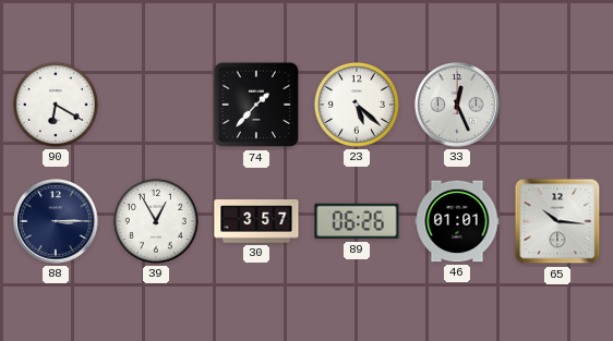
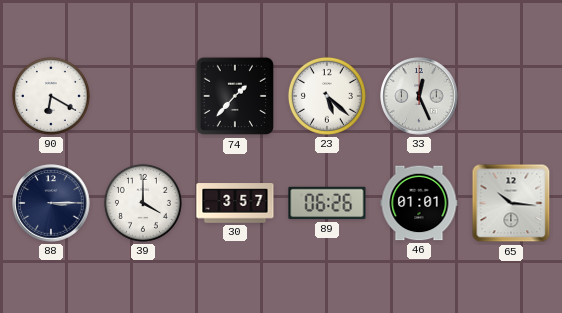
39: 12:55 -> 4:00 (143, 203)
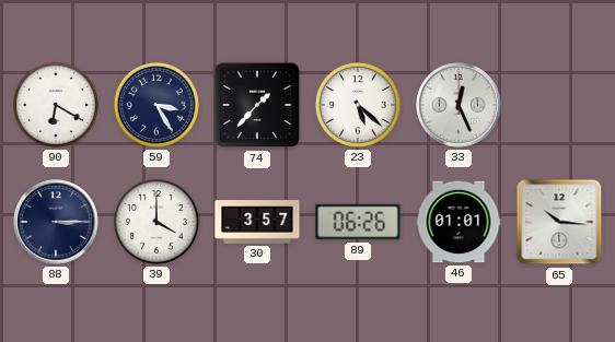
59: none -> 3:25 (156, 105)
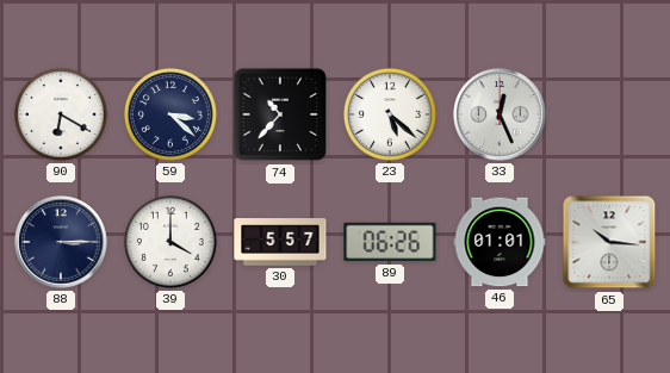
59: 3:25 -> 3:22 (170, 114)
74: 1:37 -> 10:37 (280, 114)
30: 3:57 -> 5:57 (280, 242)
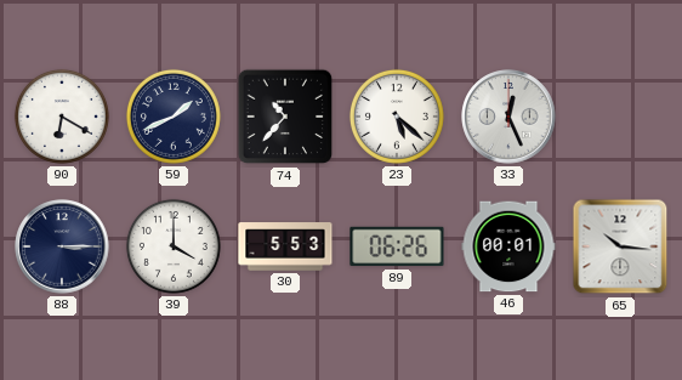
59: 3:22 -> 1:41 (174, 117)
30: 5:57 -> 5:53 (285, 246)
46: 01:01 -> 00:01 (508, 246)
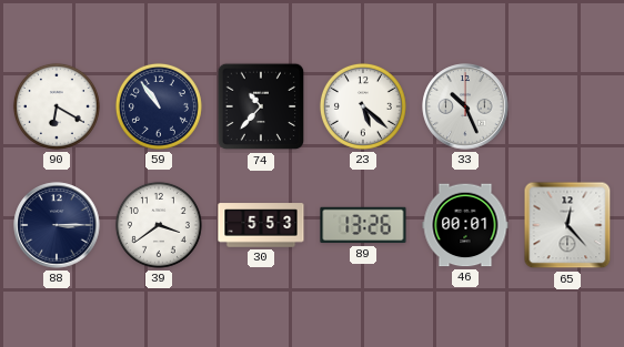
59: 1:41 -> 10:54 (159, 106)
33: 12:26 -> 10:26 (465, 106)
39: 4:00 -> 3:39 (159, 225)
89: 06:26 -> 13:26 (363, 225)
65: 10:16 -> 12:23 (567, 225)
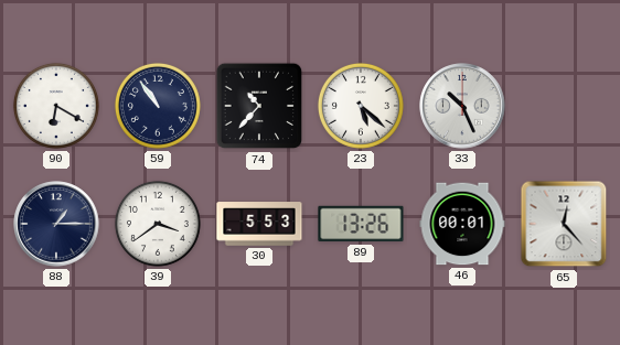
88: 3:15 -> 1:15 (56, 224)
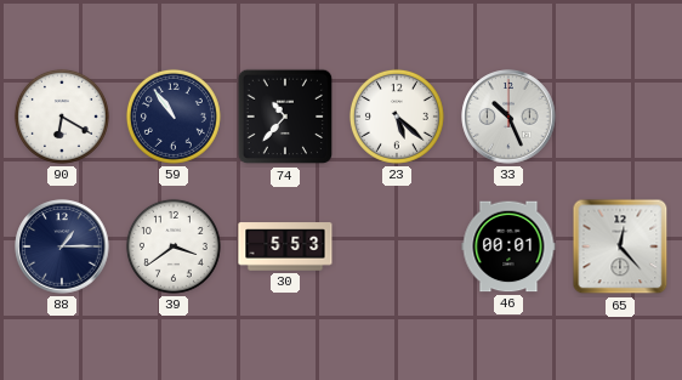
89: 13:26 -> none (361, 224)
